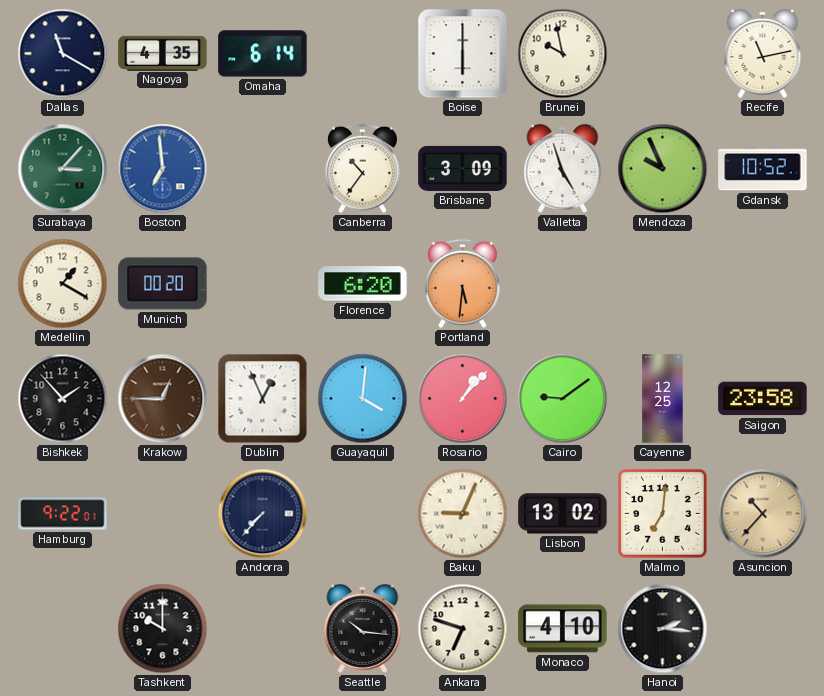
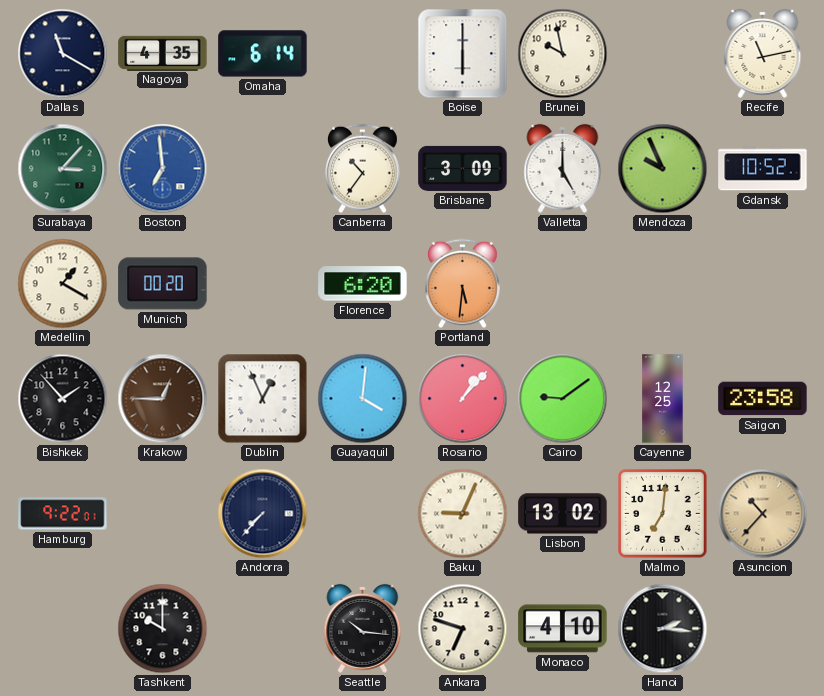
Valletta: 4:57 -> 5:00 (563, 168)
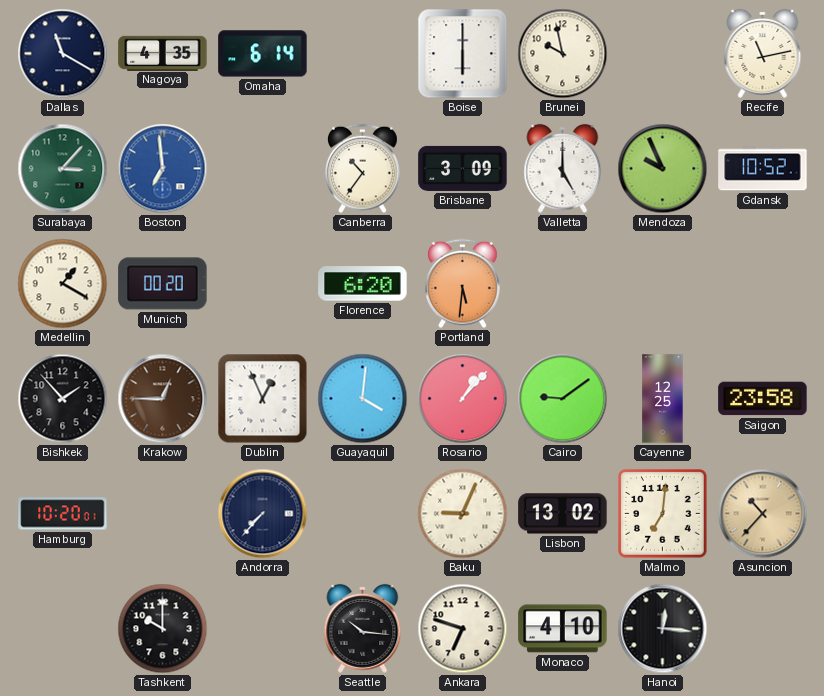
Hamburg: 9:22 -> 10:20 (63, 514)
Hanoi: 2:16 -> 12:16 (663, 629)
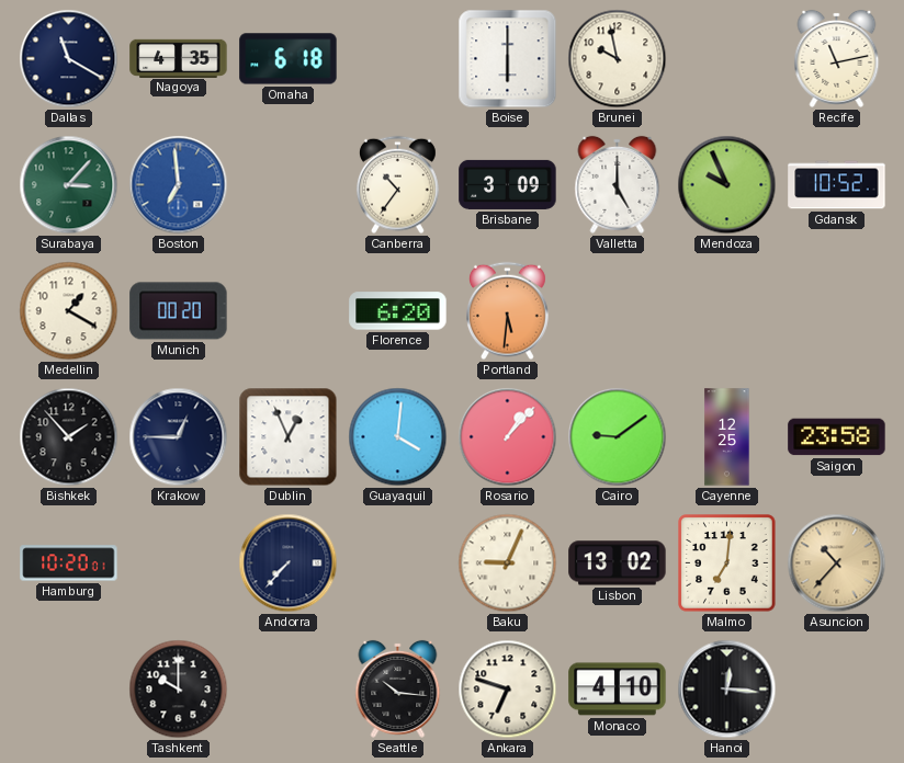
Omaha: 6:14 -> 6:18 (289, 59)
Krakow dial: brown -> navy (179, 437)
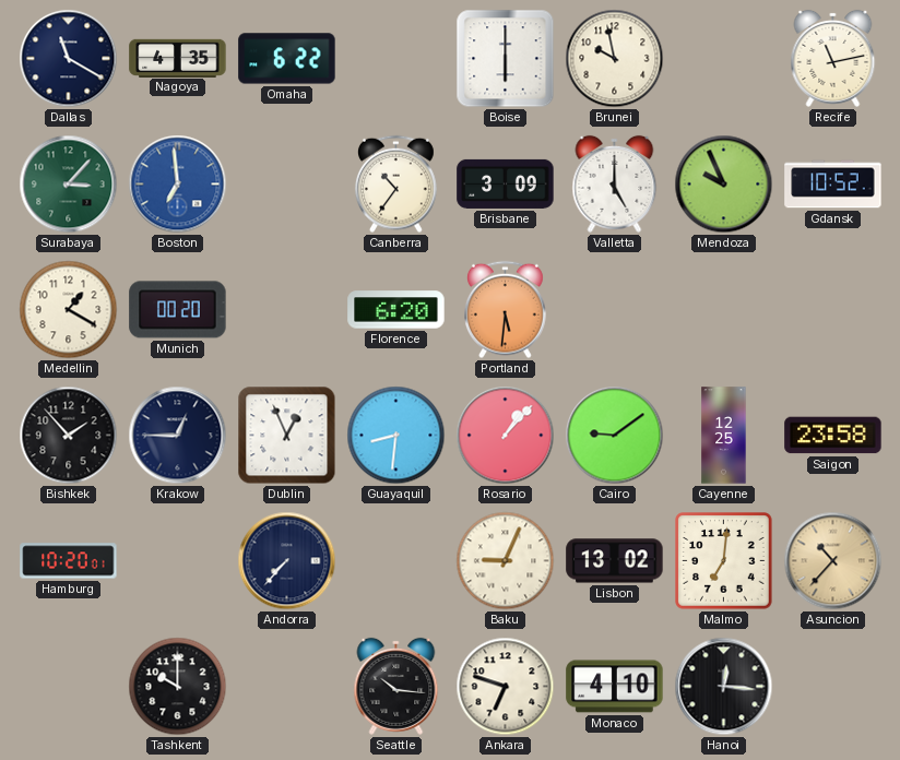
Omaha: 6:18 -> 6:22 (287, 59)
Guayaquil: 4:01 -> 8:31 (396, 436)
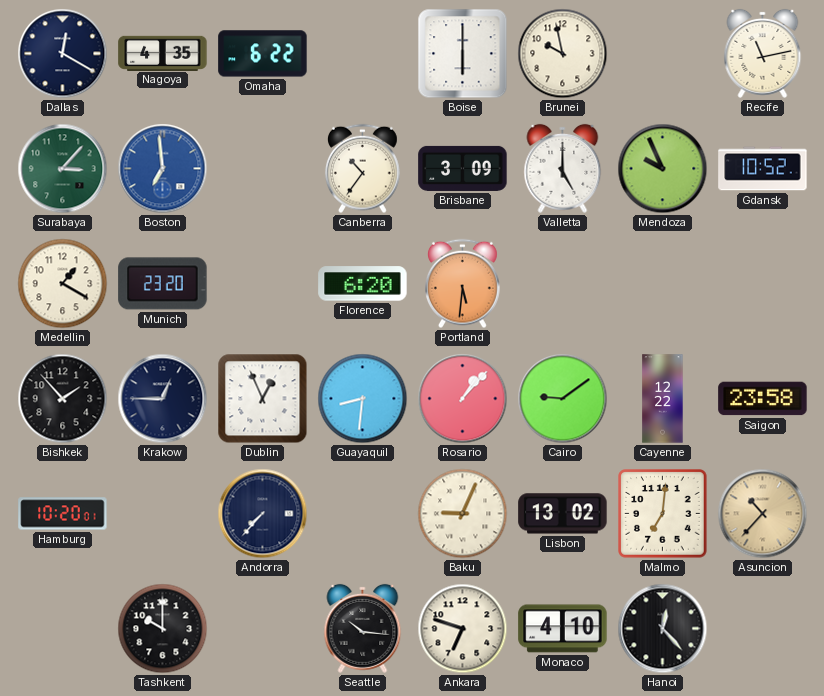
Dallas: 11:20 -> 12:20 (63, 54)
Munich: 00:20 -> 23:20 (163, 284)
Cayenne: 12:25 -> 12:22 (663, 399)
Hanoi: 12:16 -> 12:23 (663, 629)
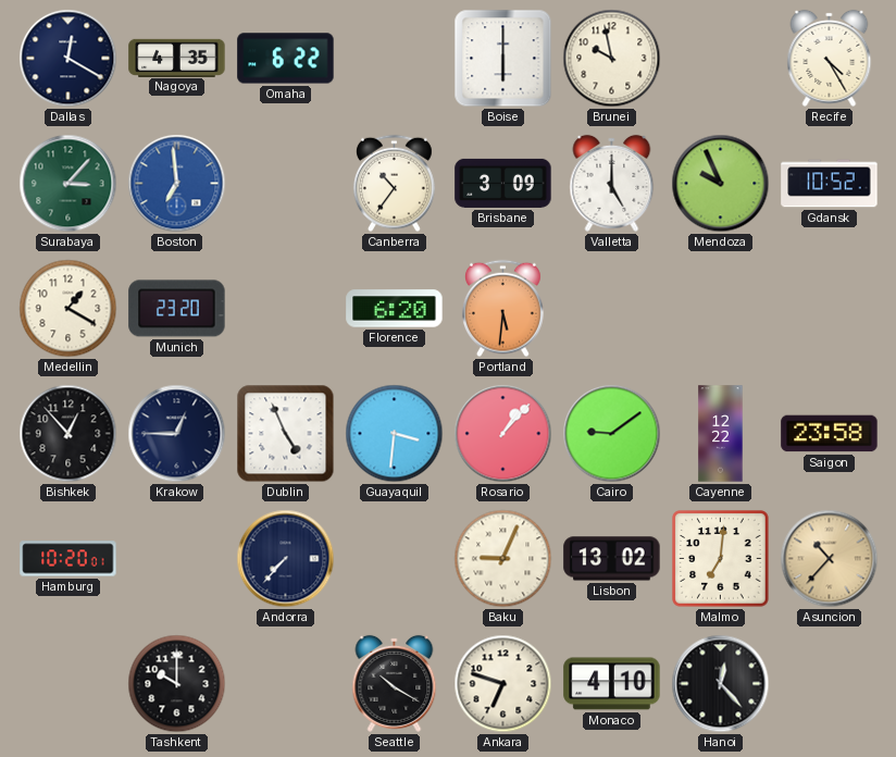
Recife: 11:13 -> 4:25 (830, 58)
Bishkek: 1:53 -> 12:53 (69, 434)
Dublin: 12:56 -> 4:56 (286, 434)
Guayaquil: 8:31 -> 3:31 (395, 434)
Seattle: 10:16 -> 10:20 (395, 683)
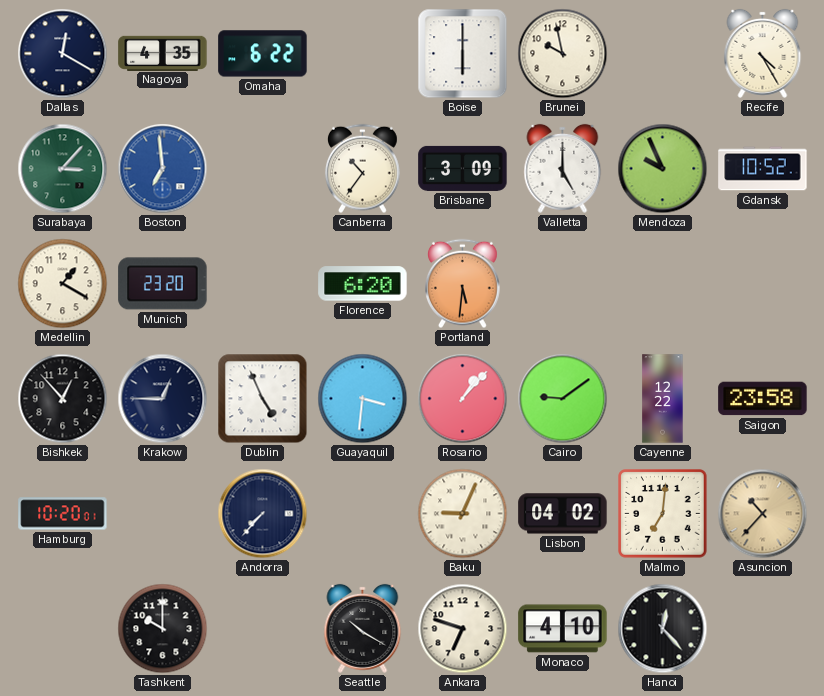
Lisbon: 13:02 -> 04:02 (563, 514)
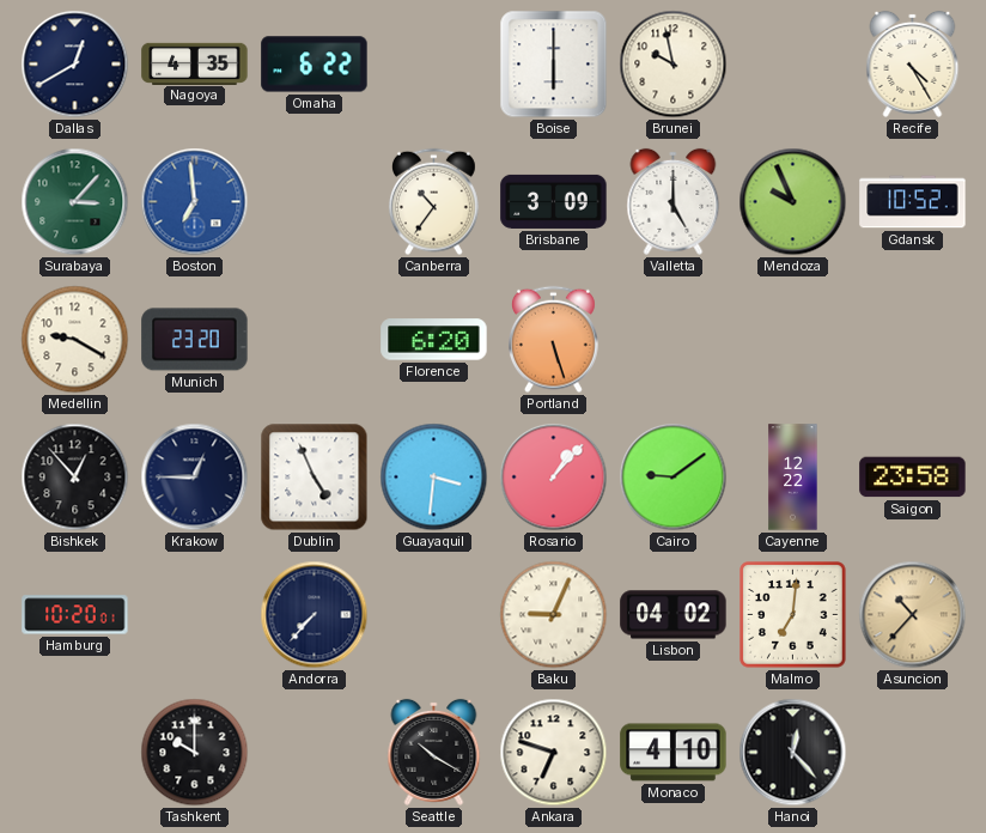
Dallas: 12:20 -> 12:40 (75, 65)
Medellin: 1:20 -> 9:20 (75, 340)
Portland: 5:31 -> 5:27 (554, 340)
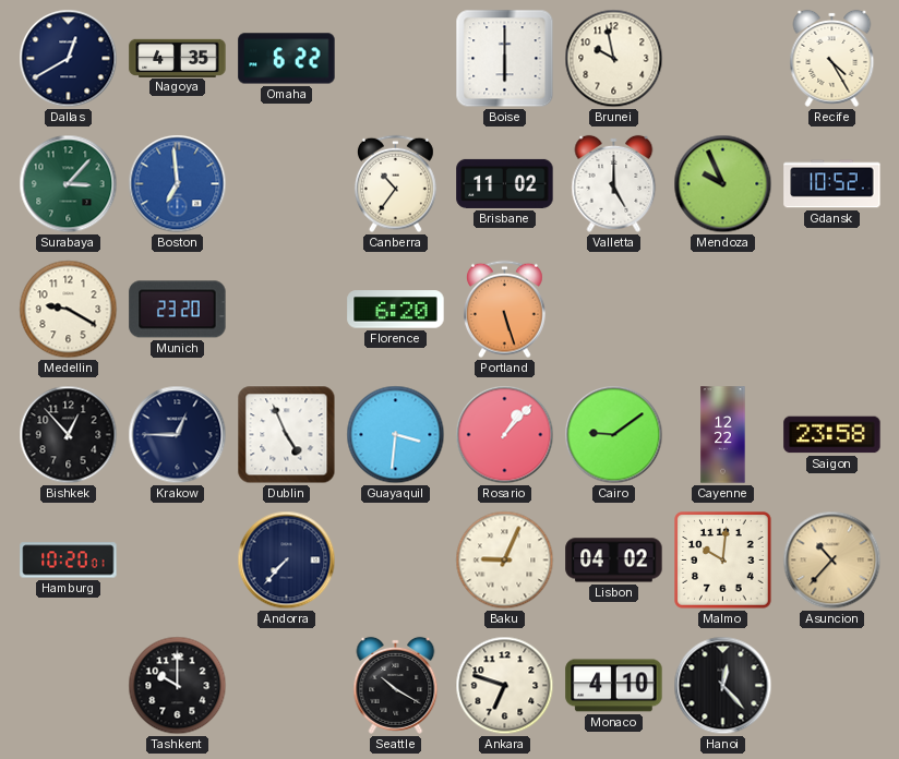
Brisbane: 3:09 -> 11:02 (505, 183)
Malmo: 7:01 -> 10:01 (723, 561)
